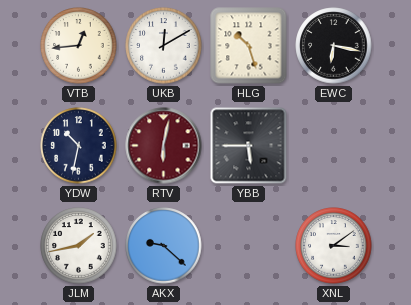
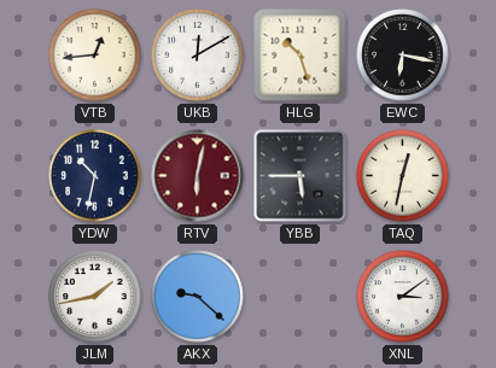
TAQ: none -> 12:32 (403, 176)
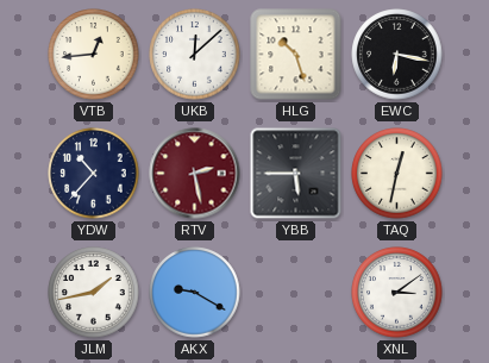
UKB: 12:10 -> 12:08 (195, 55)
YDW: 10:32 -> 10:37 (94, 174)
RTV: 6:02 -> 2:28 (195, 174)
AKX: 9:22 -> 9:20 (195, 293)
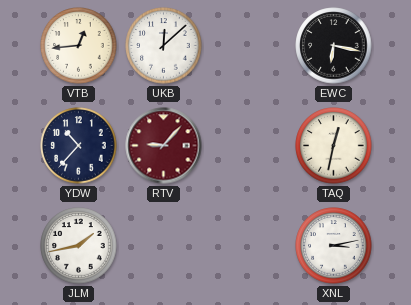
HLG: 10:27 -> none (296, 55)
RTV: 2:28 -> 9:07 (164, 146)
YBB: 5:45 -> none (296, 174)
AKX: 9:20 -> none (195, 293)
XNL: 3:09 -> 3:13 (334, 246)
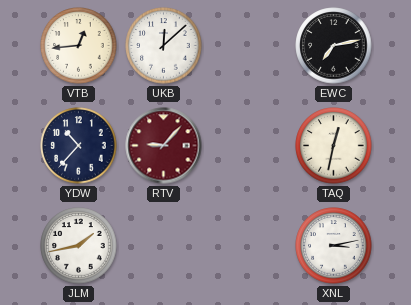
EWC: 6:17 -> 7:13 (334, 46)
